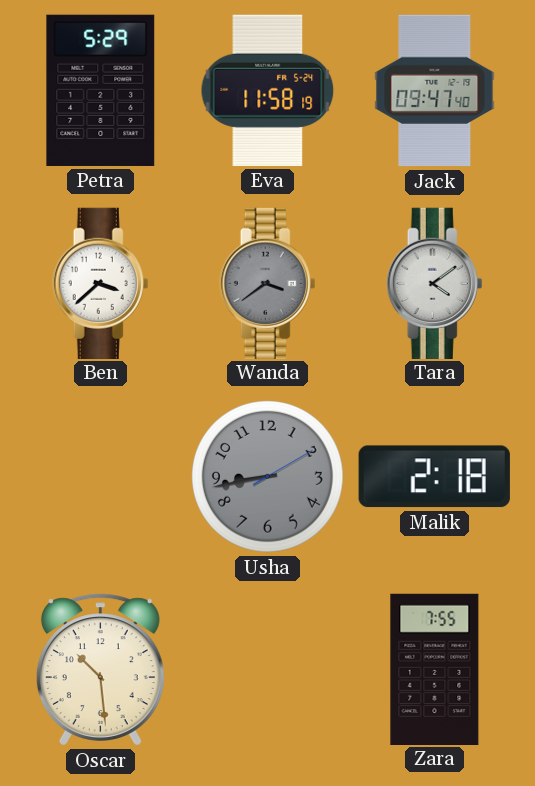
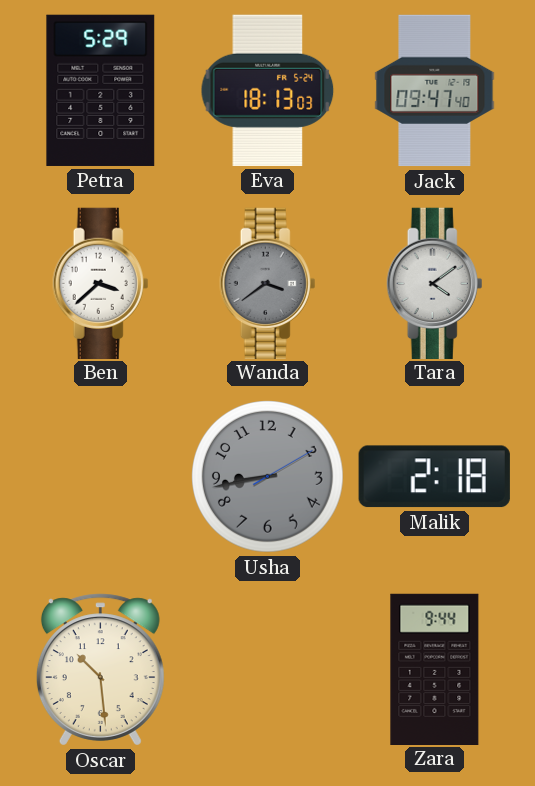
Eva: 11:58 -> 18:13 (268, 90)
Zara: 7:55 -> 9:44 (435, 669)
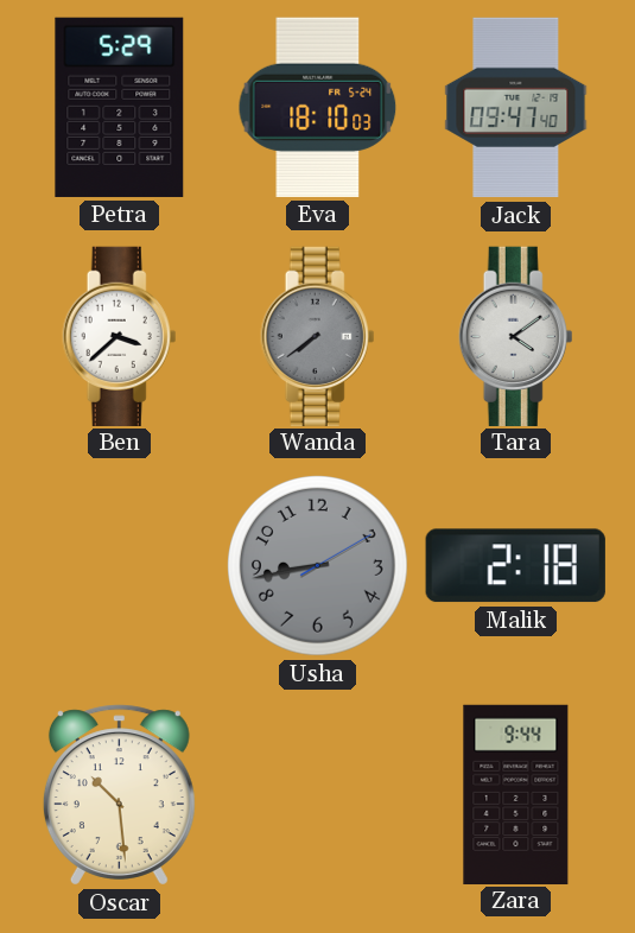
Eva: 18:13 -> 18:10 (318, 107)
Wanda: 3:39 -> 7:39 (318, 336)
